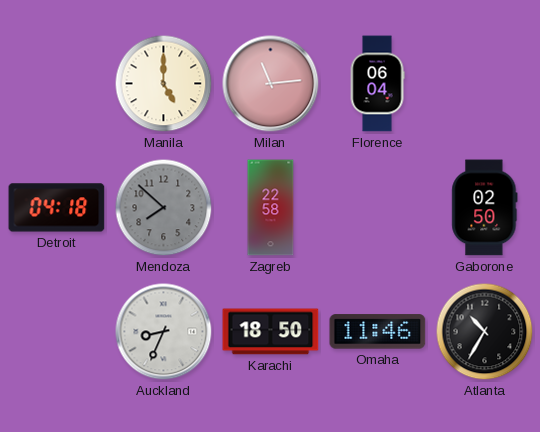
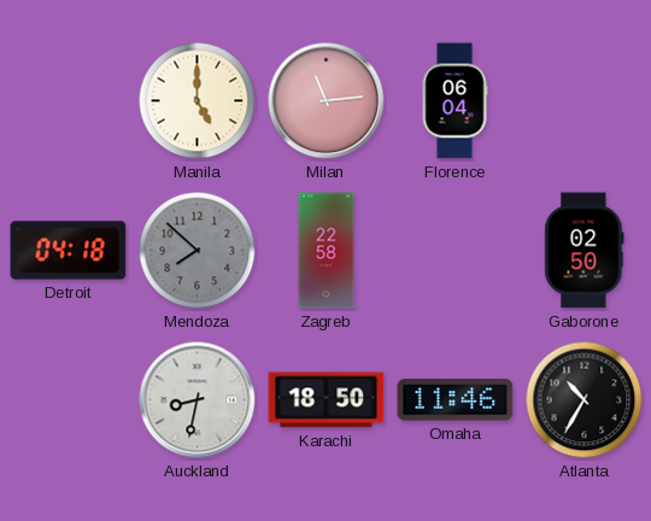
Auckland: 8:34 -> 8:32 (198, 400)
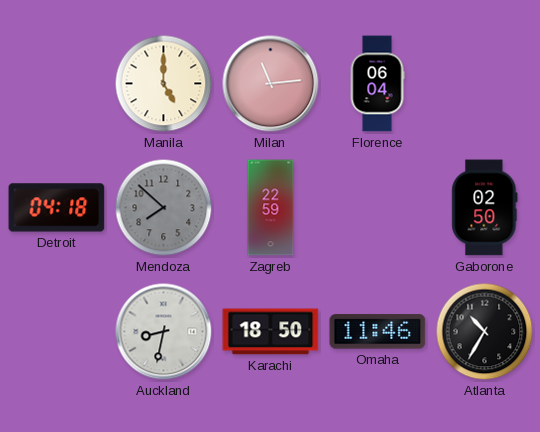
Zagreb: 22:58 -> 22:59 (271, 208)
